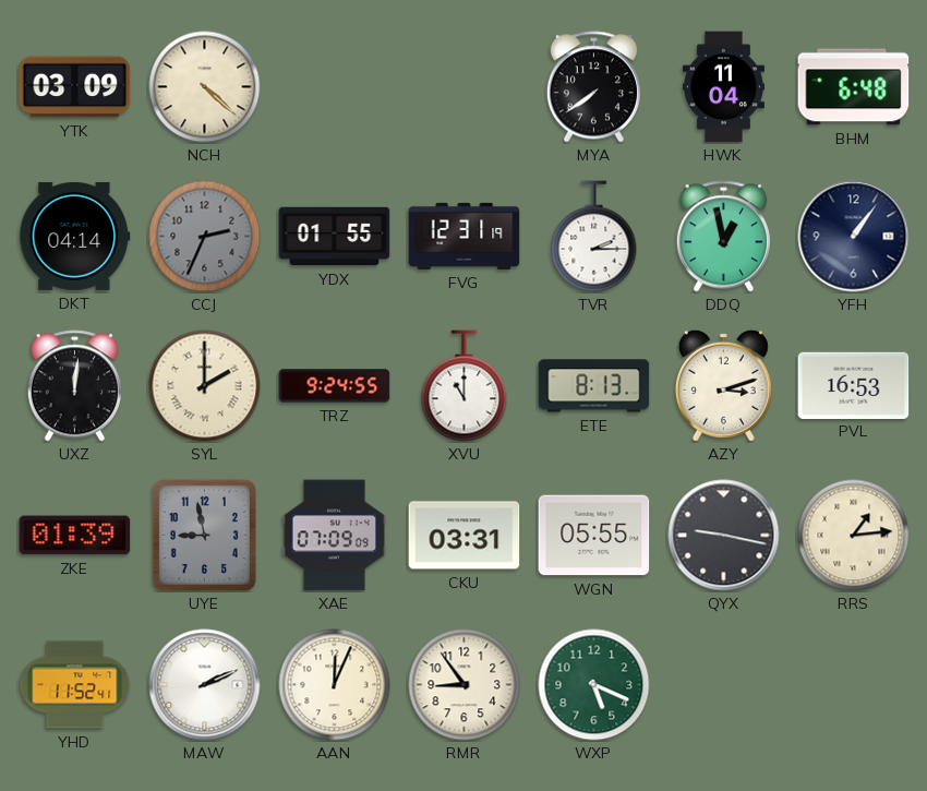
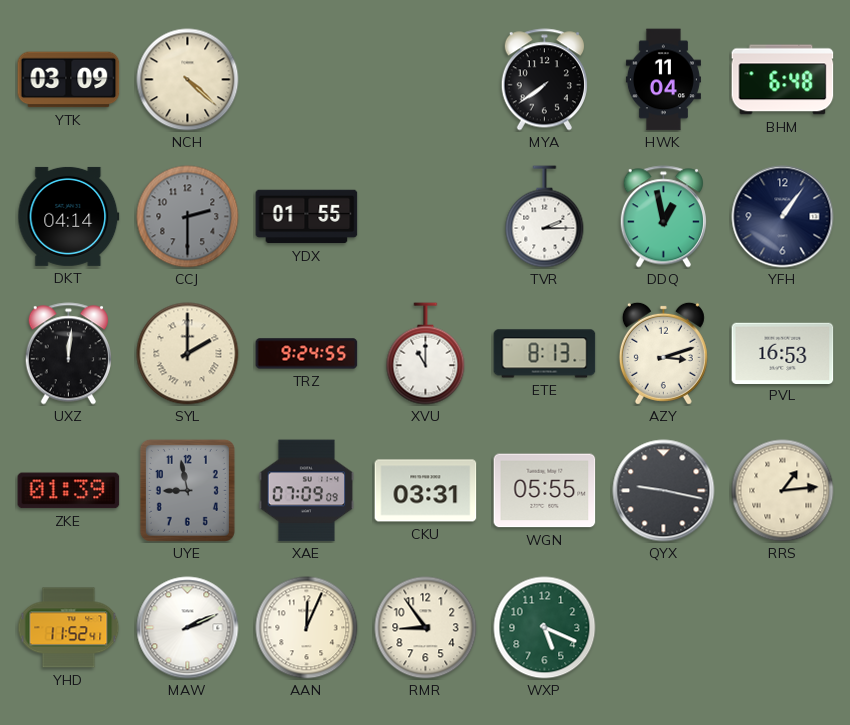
CCJ: 2:34 -> 2:30 (188, 217)
FVG: 12:31 -> none (465, 236)
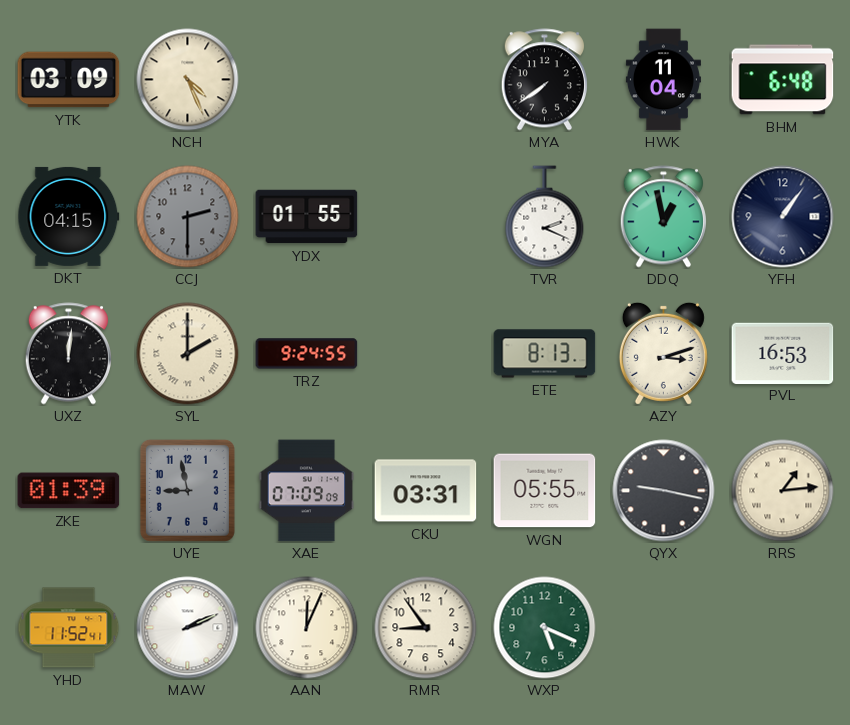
NCH: 4:22 -> 4:26 (188, 80)
DKT: 04:14 -> 04:15 (69, 216)
TVR: 2:15 -> 2:19 (545, 217)
XVU: 11:00 -> none (426, 354)
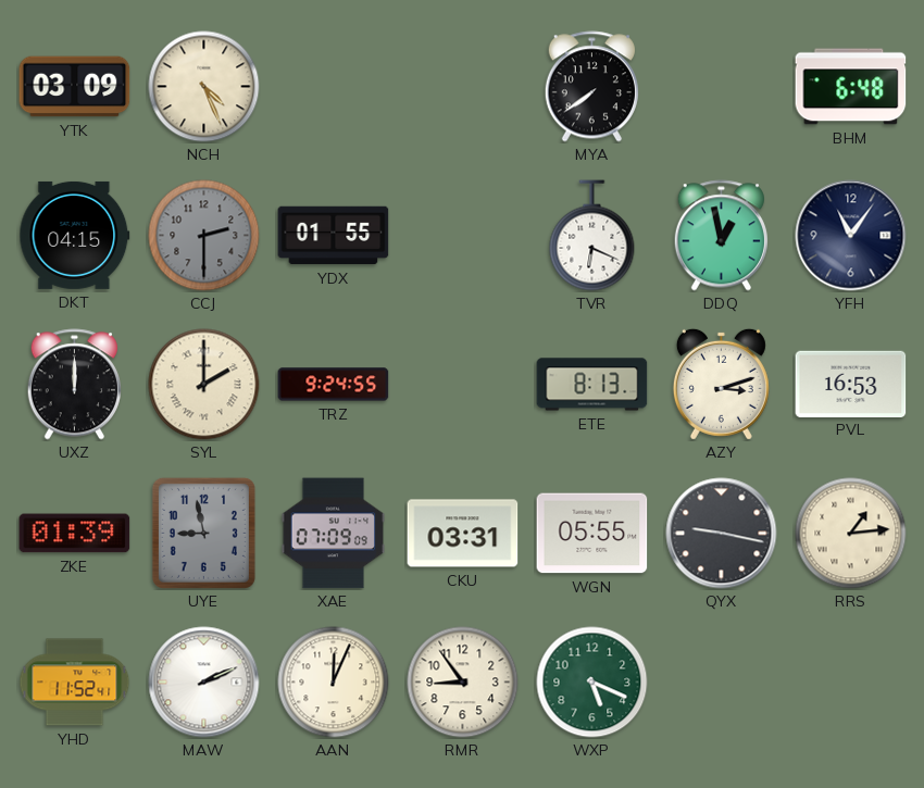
HWK: 11:04 -> none (663, 80)
TVR: 2:19 -> 6:19 (592, 236)
YFH: 1:06 -> 11:06 (851, 236)
UXZ: 12:01 -> 12:00 (74, 385)
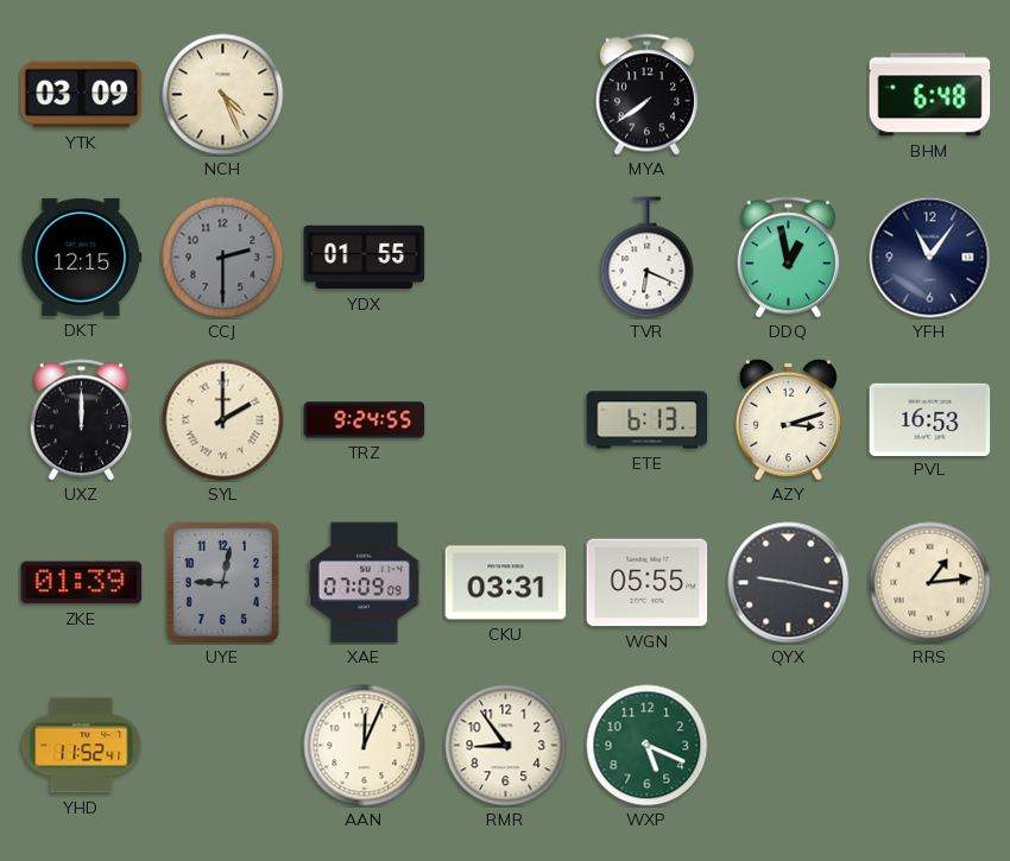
DKT: 04:15 -> 12:15 (82, 257)
ETE: 8:13 -> 6:13 (648, 420)
UYE: 8:58 -> 9:02 (222, 582)
MAW: 2:11 -> none (204, 683)
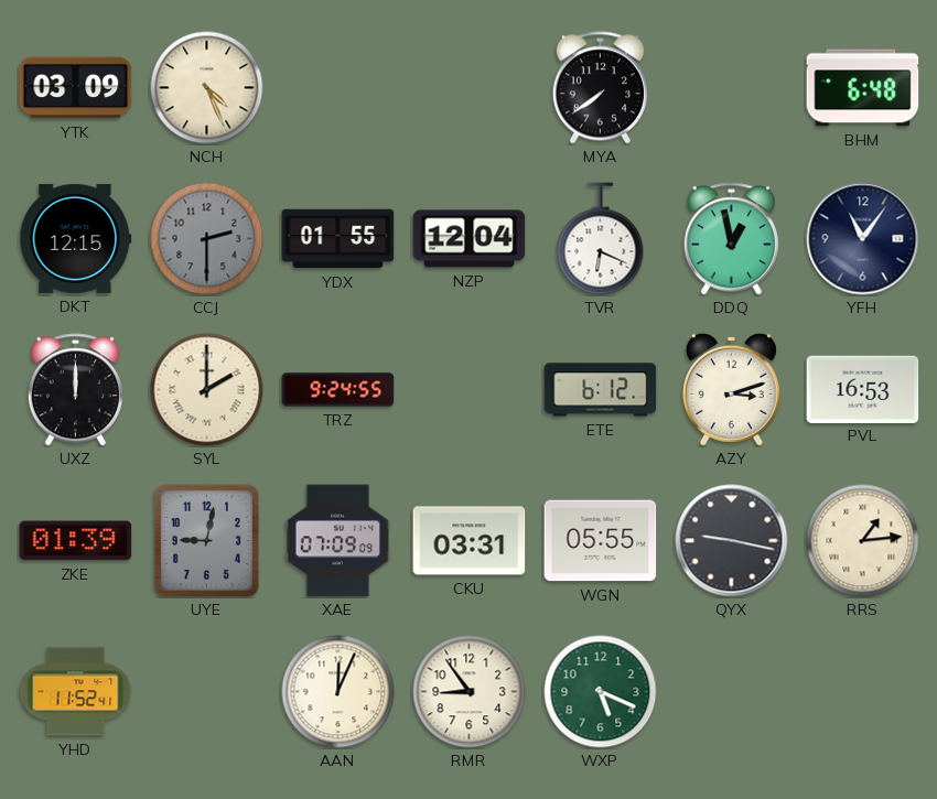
NZP: none -> 12:04 (470, 239)
ETE: 6:13 -> 6:12 (601, 390)
